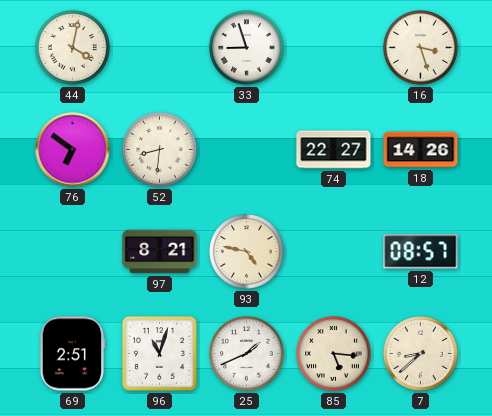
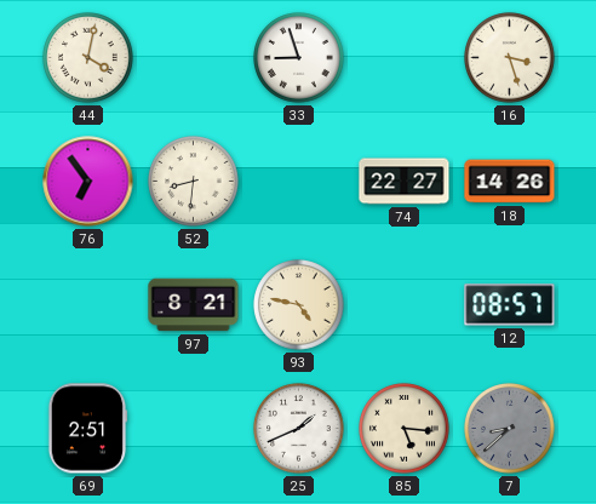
76: 6:51 -> 6:54 (88, 182)
96: 11:03 -> none (159, 353)
7 dial: cream -> grey (510, 429)
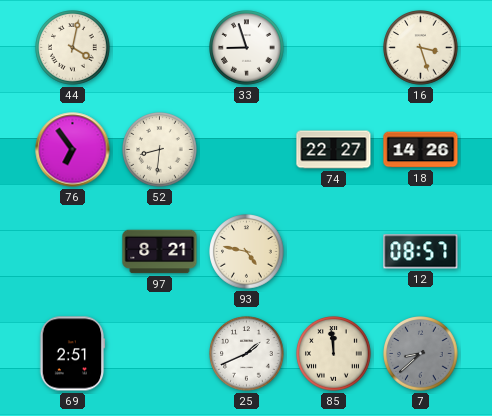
85: 5:16 -> 11:59 (334, 354)
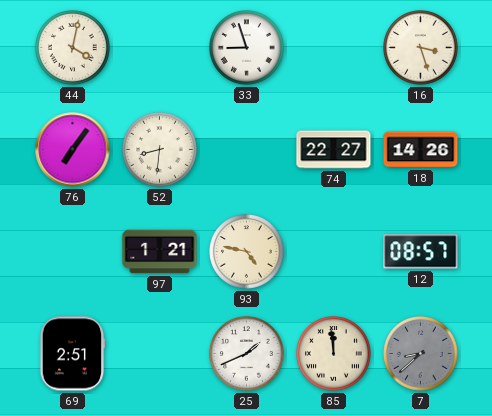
76: 6:54 -> 7:06 (73, 150)
97: 8:21 -> 1:21 (160, 252)
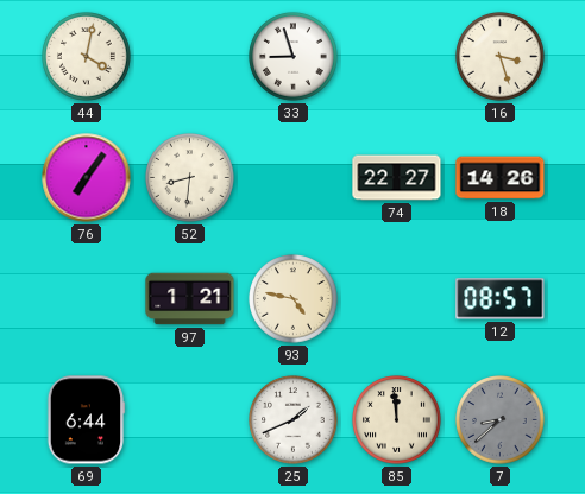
69: 2:51 -> 6:44 (86, 420)
